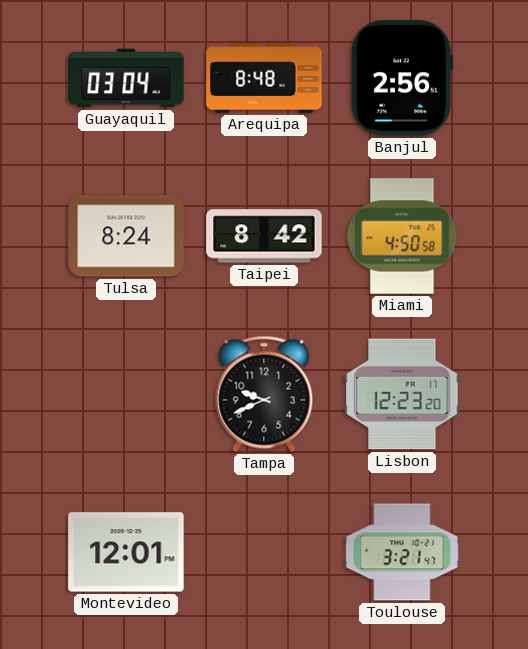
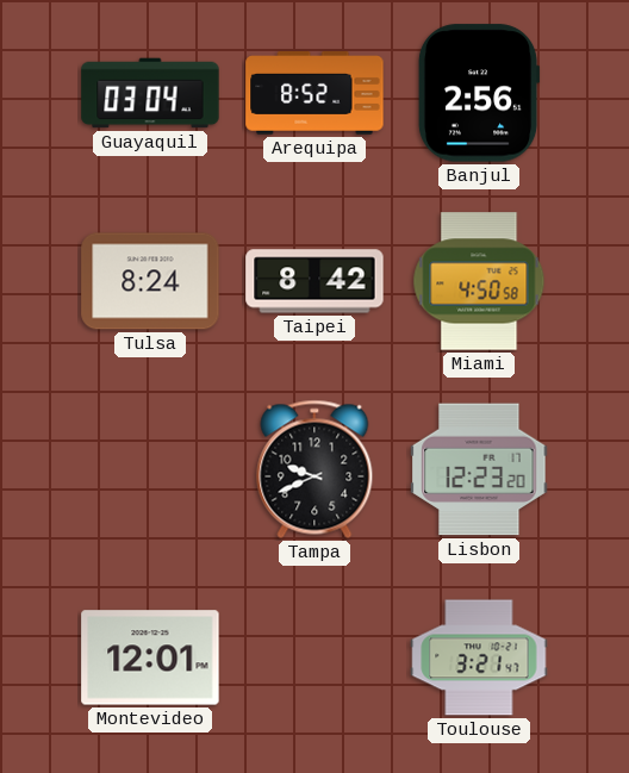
Arequipa: 8:48 -> 8:52 (314, 93)
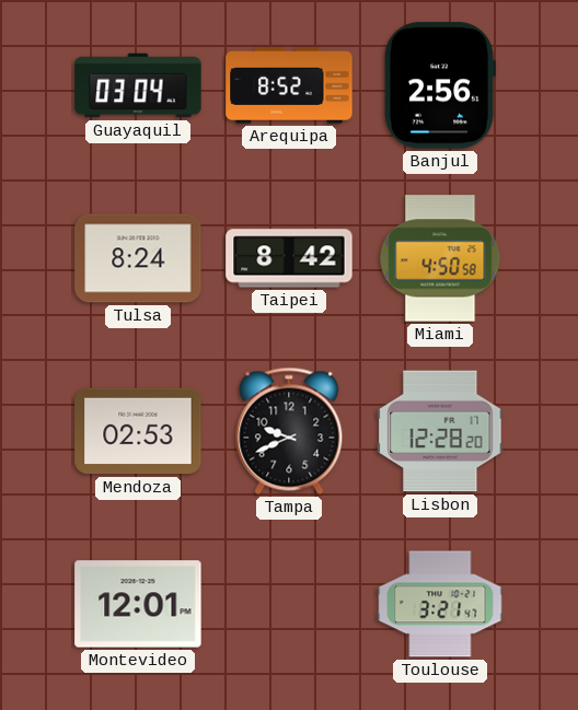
Mendoza: none -> 02:53 (138, 431)
Lisbon: 12:23 -> 12:28 (440, 431)
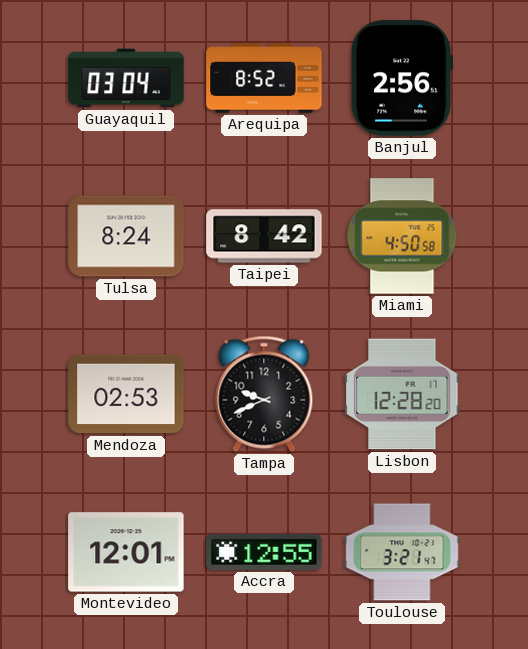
Accra: none -> 12:55 (264, 552)
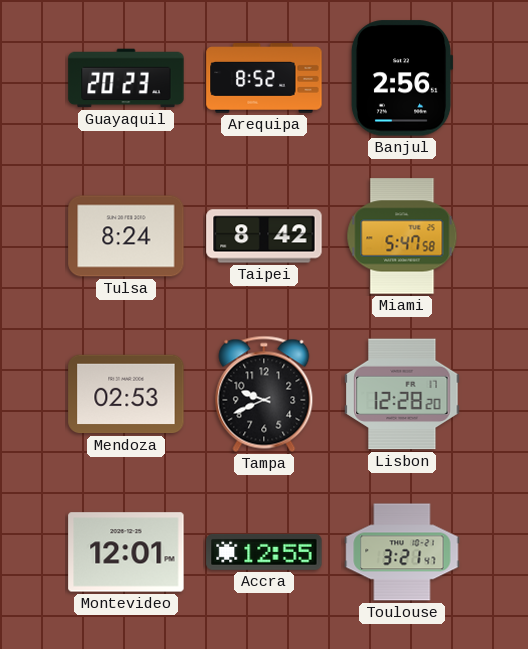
Guayaquil: 03:04 -> 20:23 (126, 78)
Miami: 4:50 -> 5:47 (402, 236)
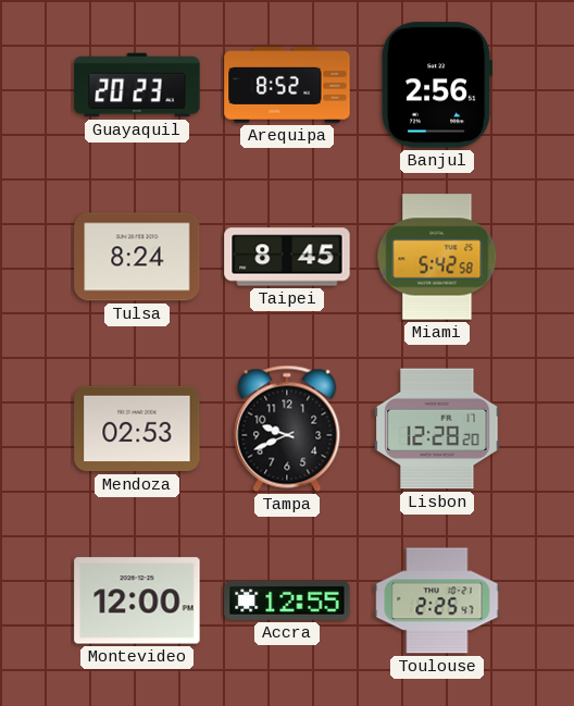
Taipei: 8:42 -> 8:45 (287, 257)
Miami: 5:47 -> 5:42 (437, 257)
Montevideo: 12:01 -> 12:00 (137, 600)
Toulouse: 3:21 -> 2:25 (437, 600)
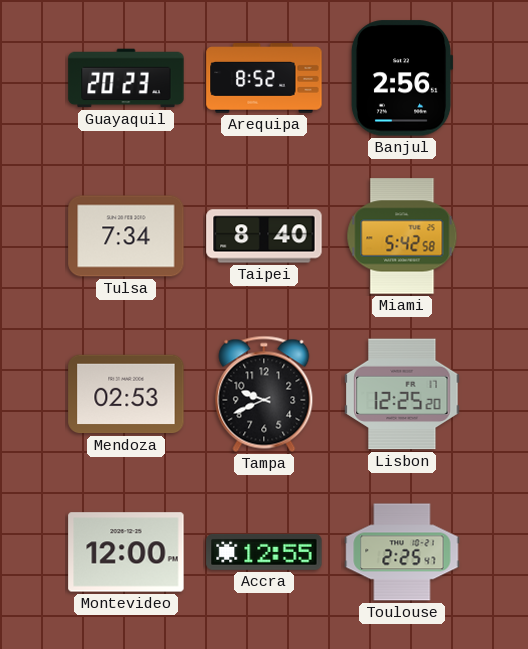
Tulsa: 8:24 -> 7:34 (126, 236)
Taipei: 8:45 -> 8:40 (264, 236)
Lisbon: 12:28 -> 12:25 (402, 394)
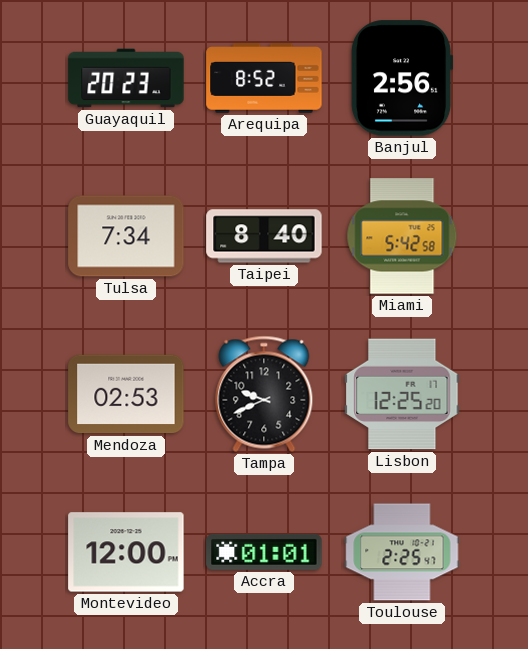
Accra: 12:55 -> 01:01 (264, 552)
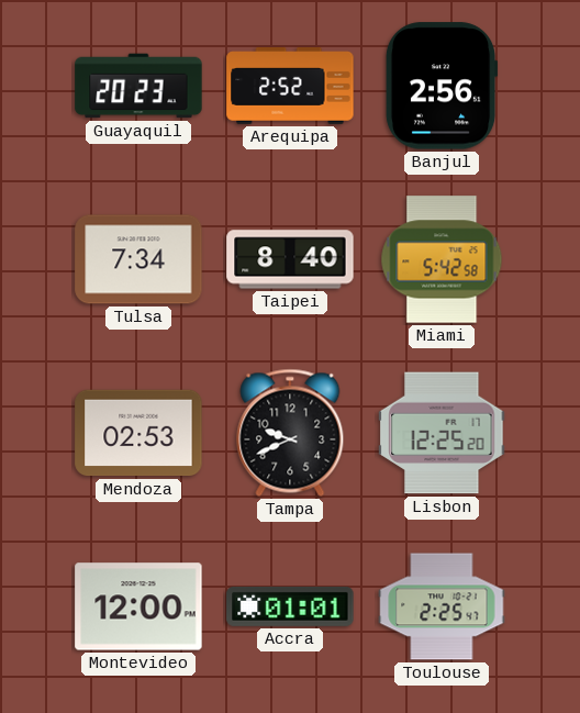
Arequipa: 8:52 -> 2:52 (290, 86)
